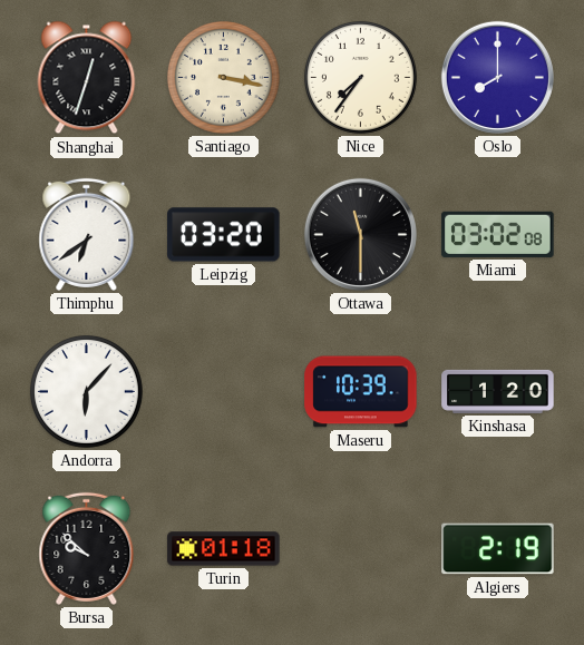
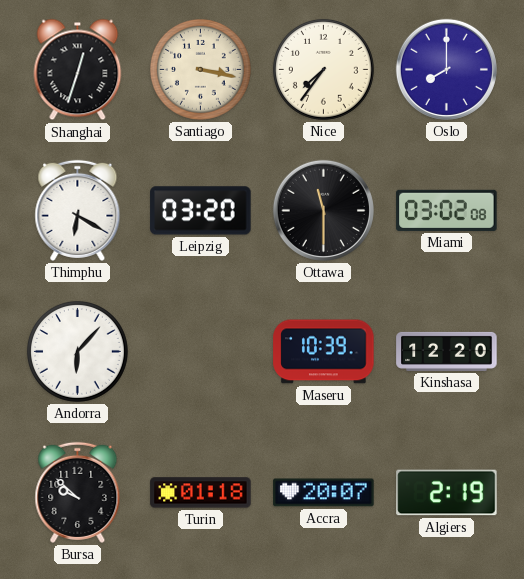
Thimphu: 6:39 -> 6:20 (78, 210)
Kinshasa: 1:20 -> 12:20 (447, 351)
Accra: none -> 20:07 (324, 493)
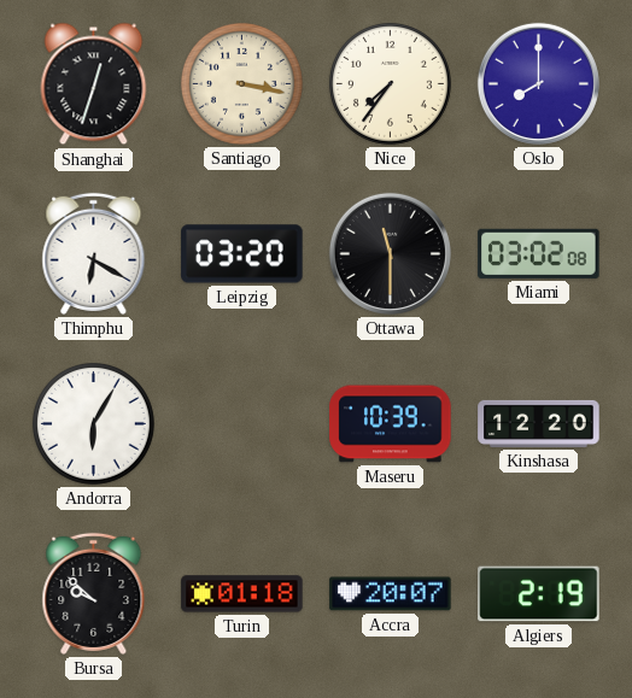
Andorra: 6:07 -> 6:05 (93, 423)
